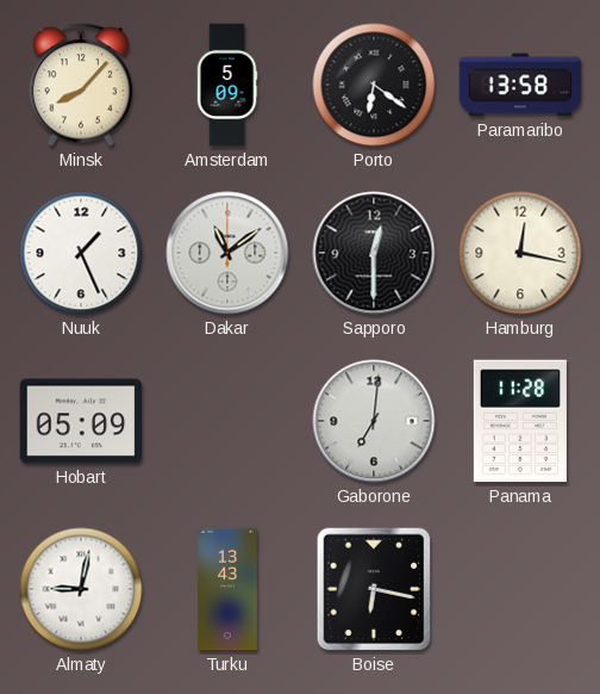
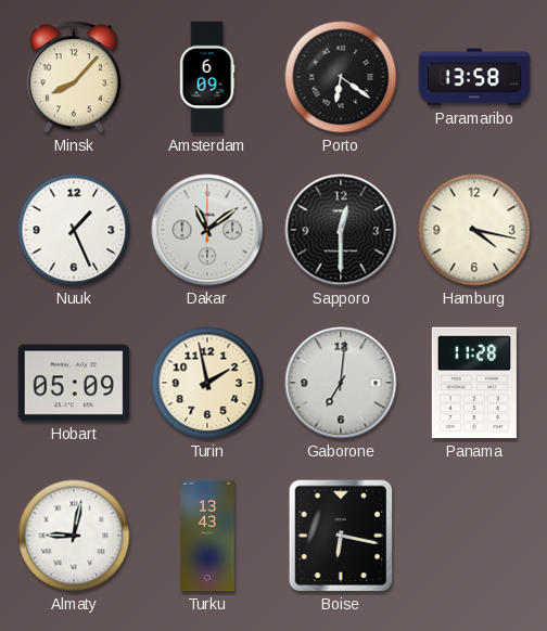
Amsterdam: 5:09 -> 6:09 (207, 77)
Hamburg: 12:17 -> 4:17 (474, 230)
Turin: none -> 1:58 (207, 383)
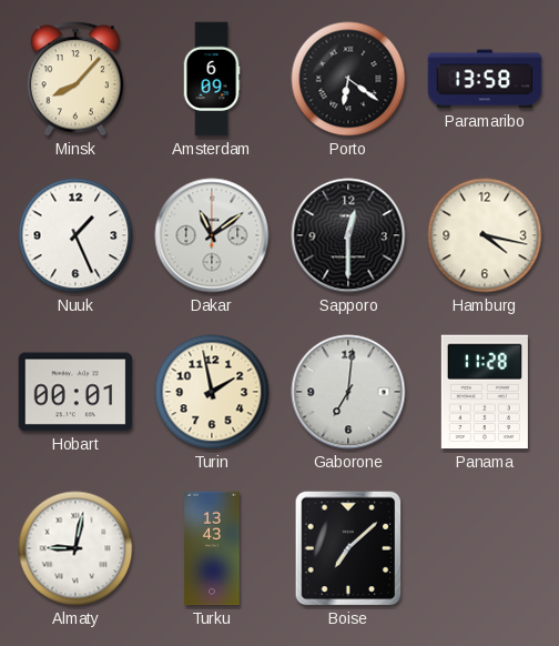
Hobart: 05:09 -> 00:01 (75, 392)
Boise: 6:17 -> 7:08 (348, 548)
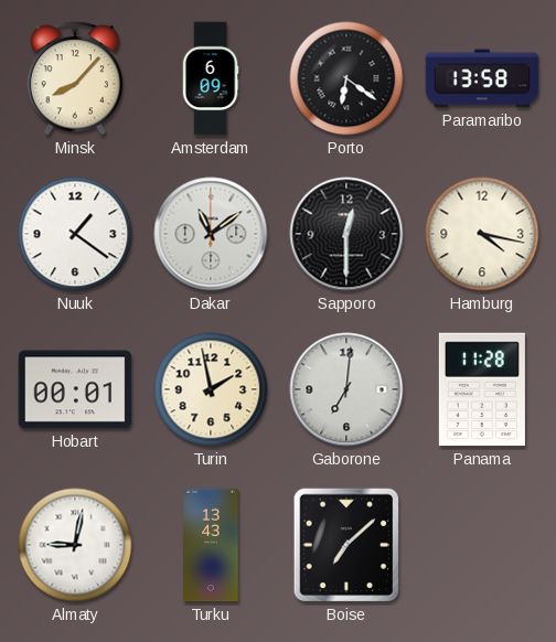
Nuuk: 1:26 -> 1:21 (75, 234)
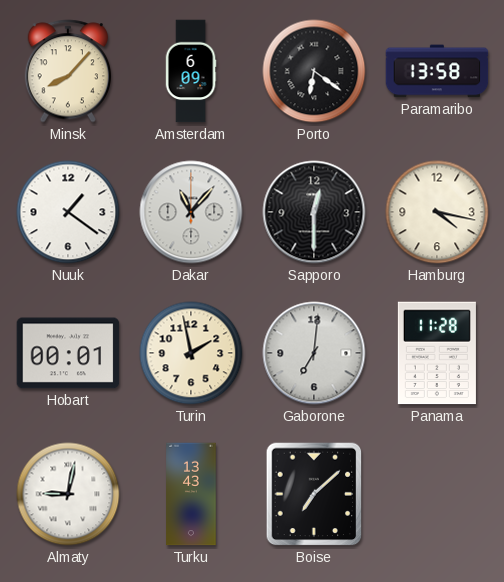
Dakar: 11:09 -> 11:07 (191, 212)
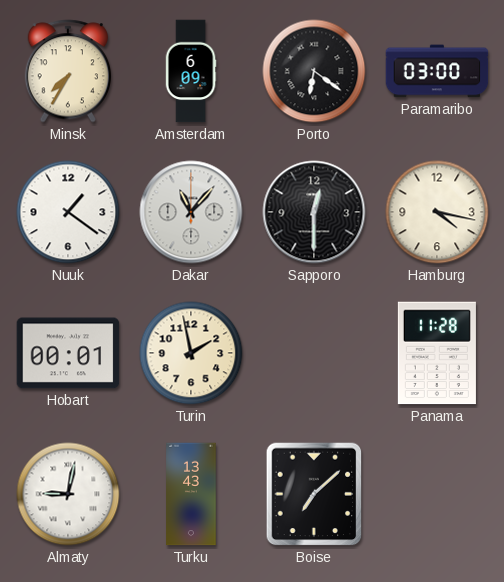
Minsk: 8:07 -> 7:35 (67, 71)
Paramaribo: 13:58 -> 03:00 (437, 71)
Gaborone: 7:01 -> none (314, 353)
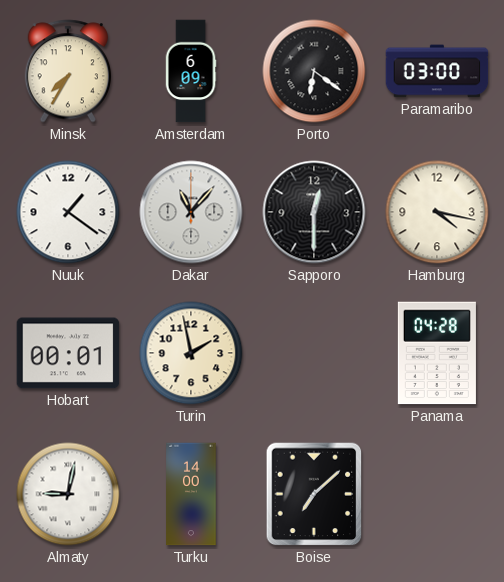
Panama: 11:28 -> 04:28 (437, 353)
Turku: 13:43 -> 14:00 (191, 494)
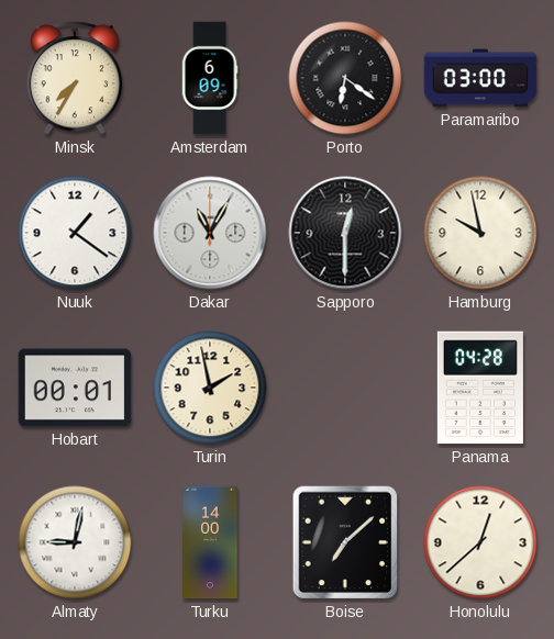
Dakar: 11:07 -> 11:05 (210, 233)
Hamburg: 4:17 -> 9:58 (480, 233)
Honolulu: none -> 12:38 (480, 542)
